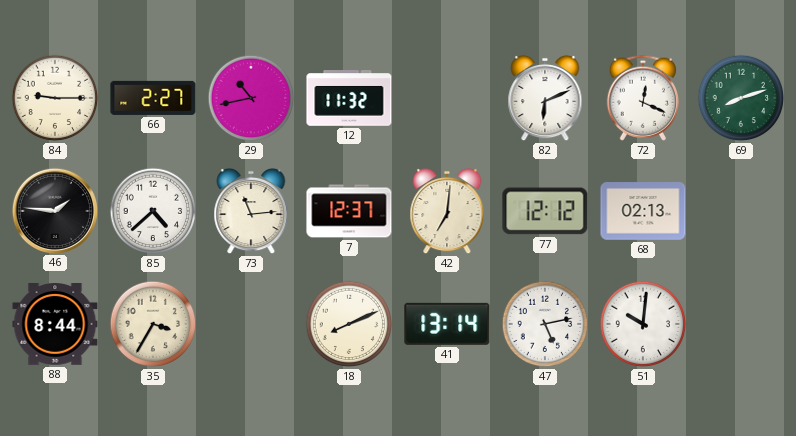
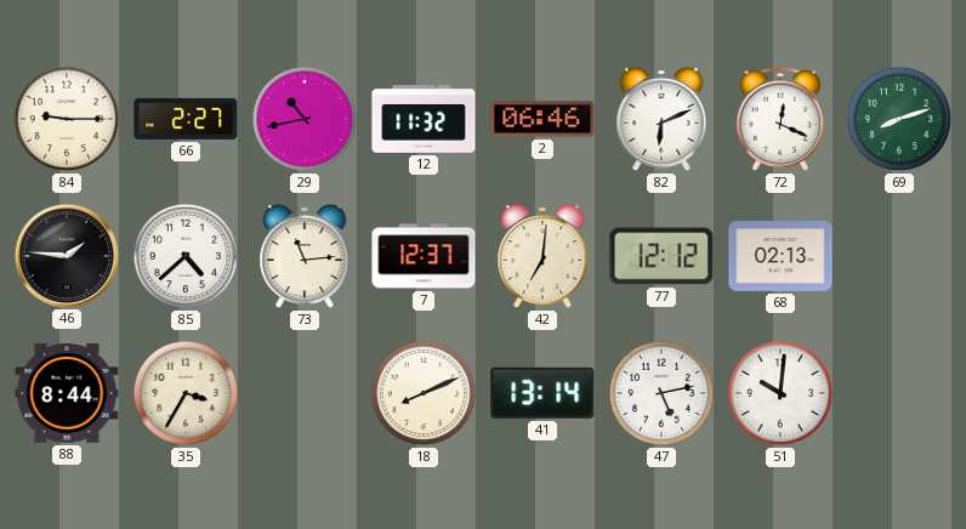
2: none -> 06:46 (542, 119)
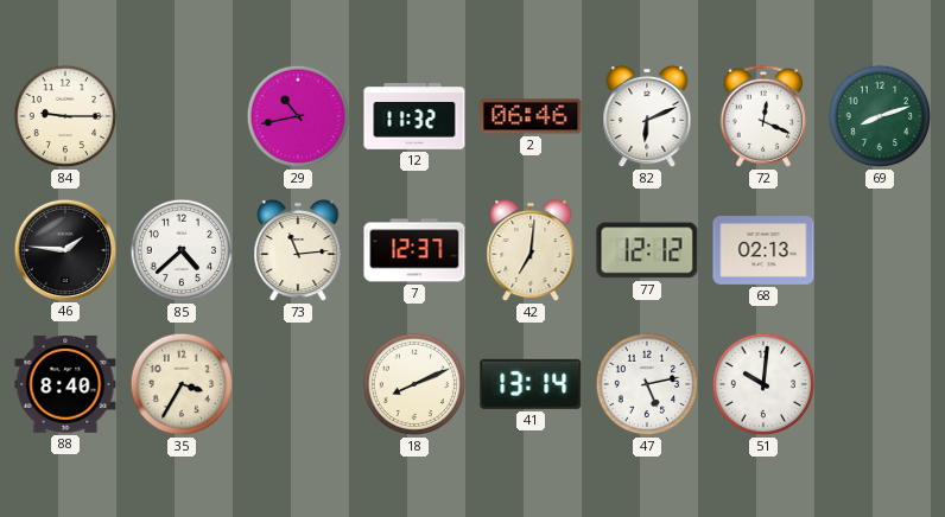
66: 2:27 -> none (186, 119)
88: 8:44 -> 8:40 (65, 384)
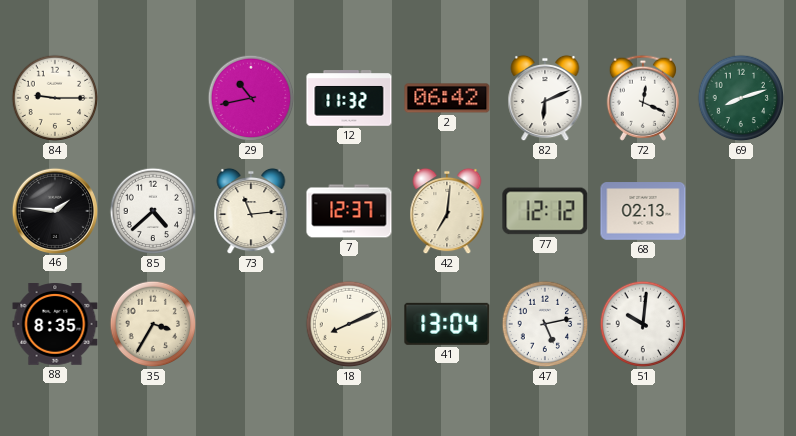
2: 06:46 -> 06:42 (447, 98)
88: 8:40 -> 8:35 (55, 324)
41: 13:14 -> 13:04 (447, 324)
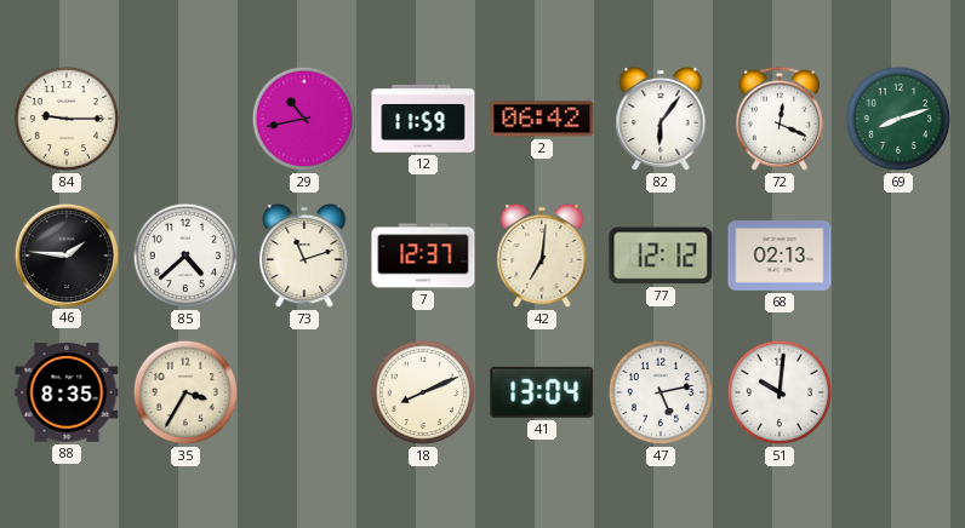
12: 11:32 -> 11:59 (423, 119)
82: 6:11 -> 6:06 (661, 119)
73: 11:14 -> 11:12 (304, 256)
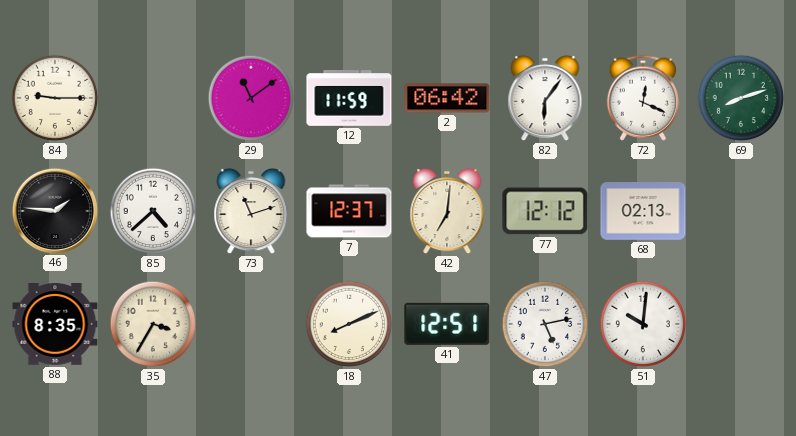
29: 10:43 -> 11:09 (251, 98)
41: 13:04 -> 12:51 (447, 324)
